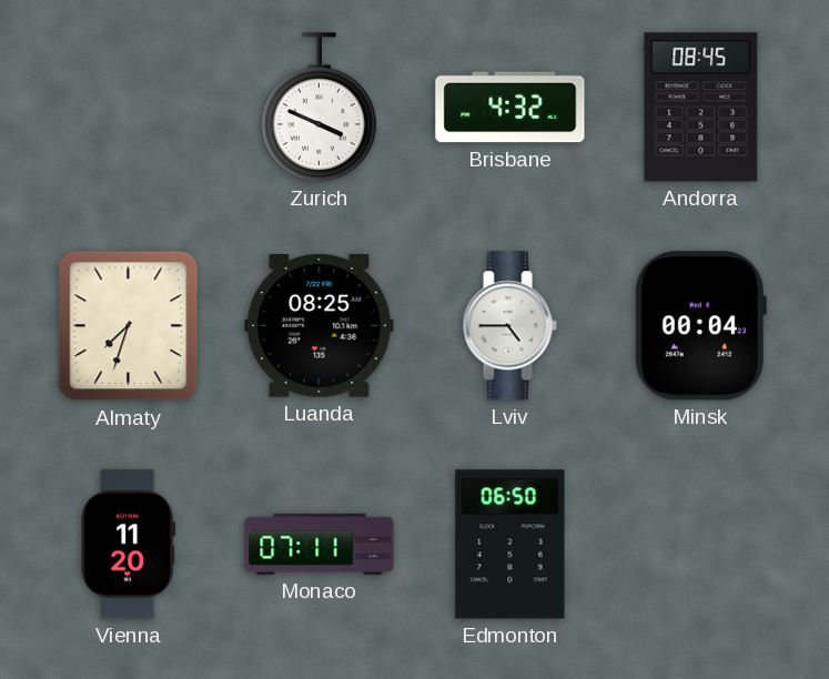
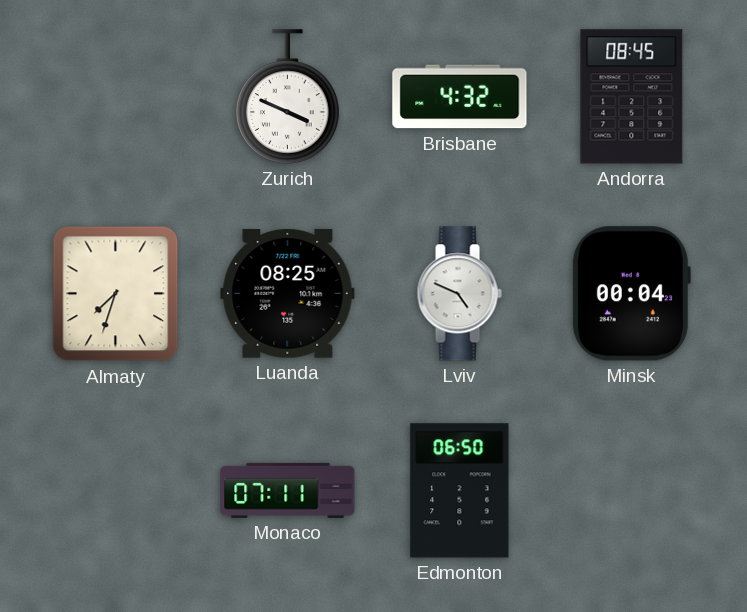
Lviv: 4:45 -> 4:49 (459, 294)
Vienna: 11:20 -> none (129, 545)
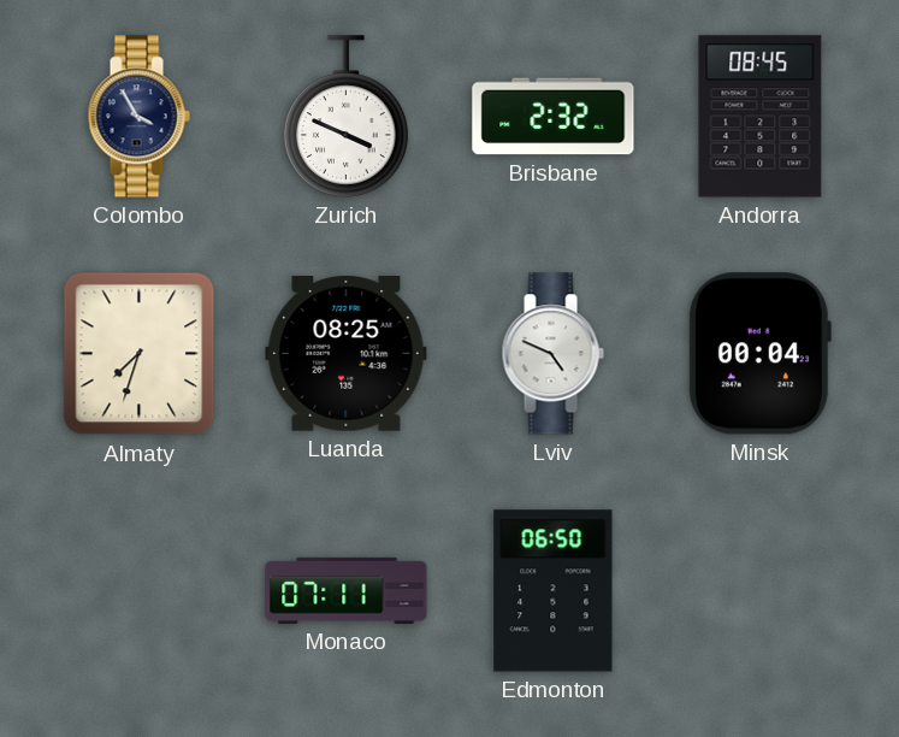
Colombo: none -> 3:55 (138, 117)
Brisbane: 4:32 -> 2:32 (554, 117)
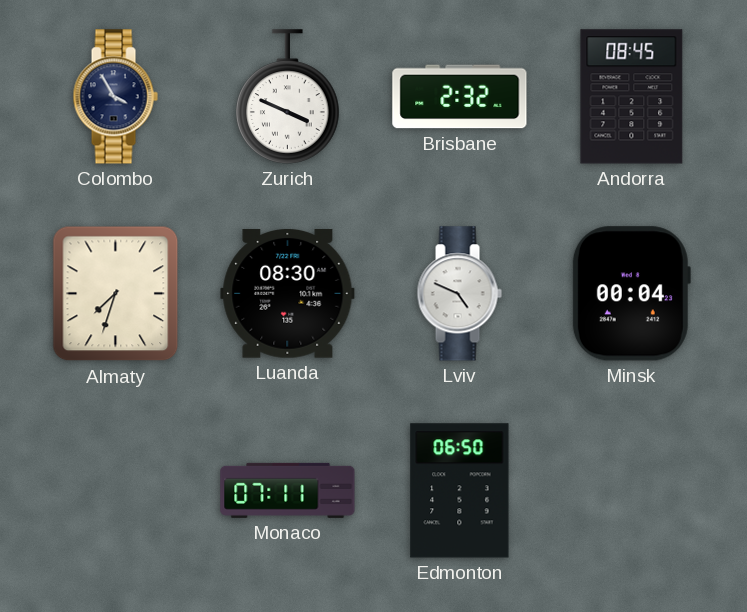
Luanda: 08:25 -> 08:30 (288, 294)
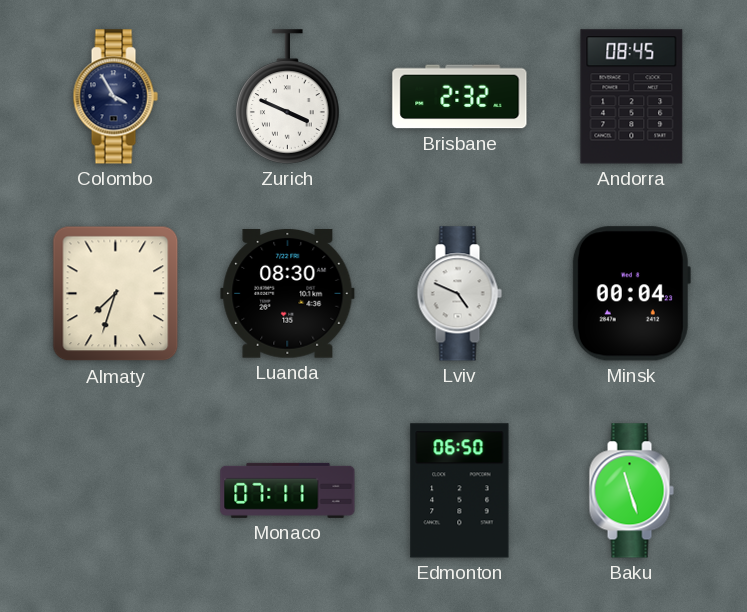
Baku: none -> 11:27 (631, 491)
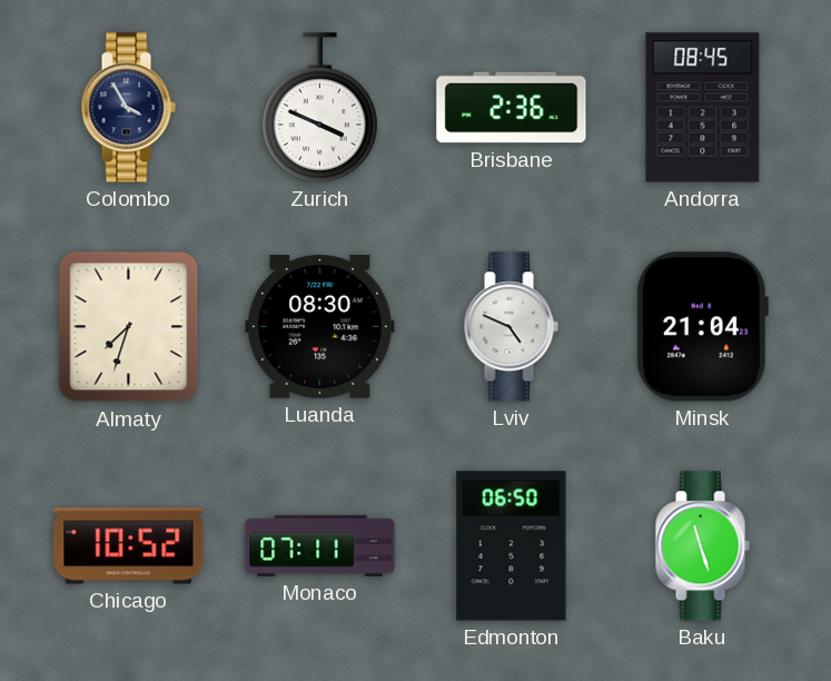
Brisbane: 2:32 -> 2:36 (512, 108)
Minsk: 00:04 -> 21:04 (702, 327)
Chicago: none -> 10:52 (129, 546)
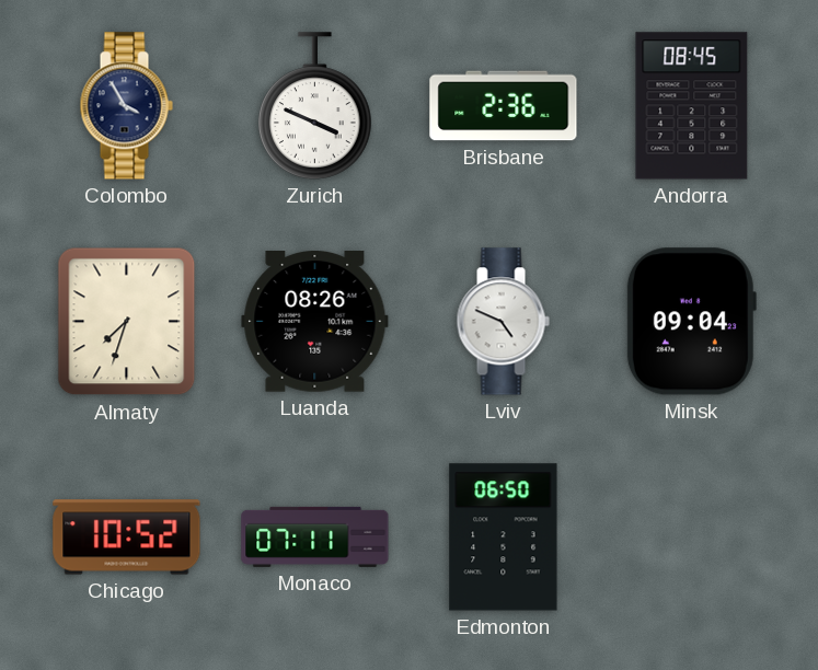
Luanda: 08:30 -> 08:26 (315, 322)
Minsk: 21:04 -> 09:04 (691, 322)
Baku: 11:27 -> none (702, 546)
